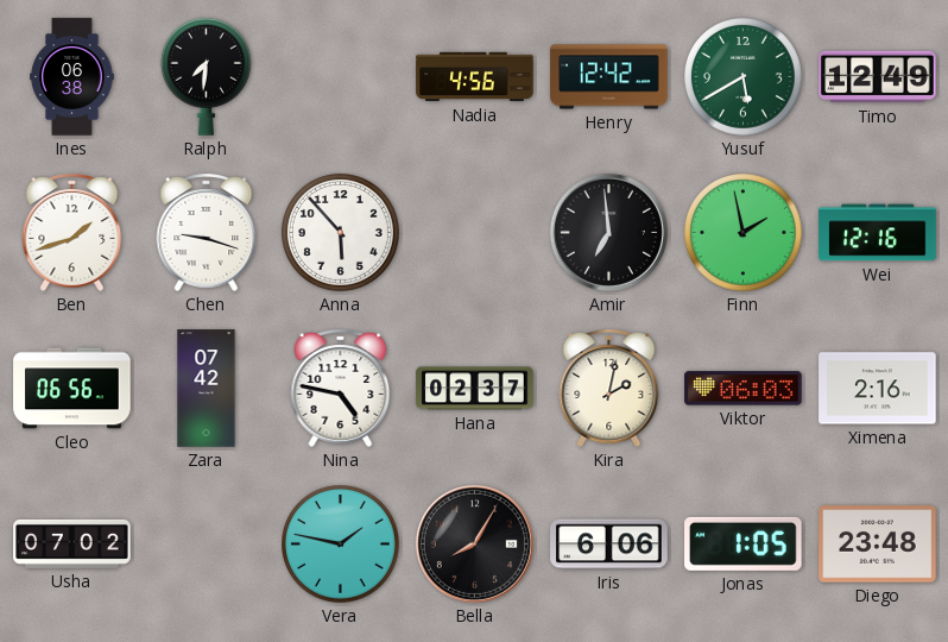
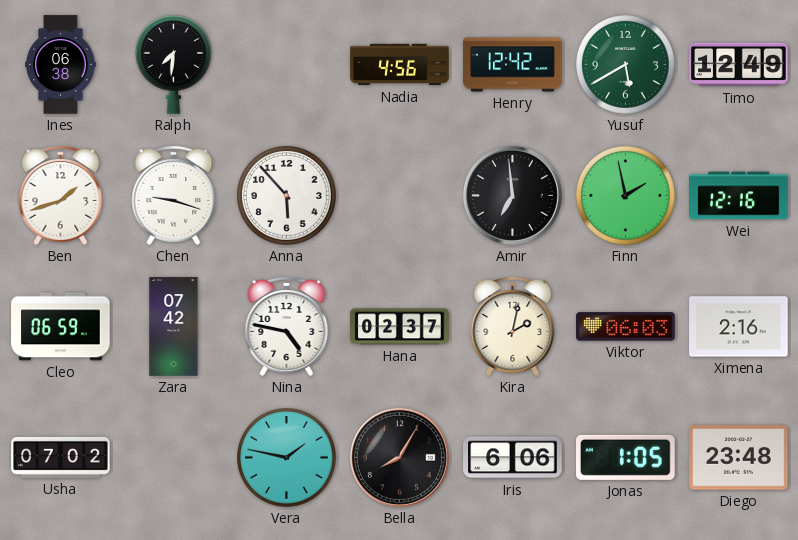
Cleo: 06:56 -> 06:59 (61, 327)
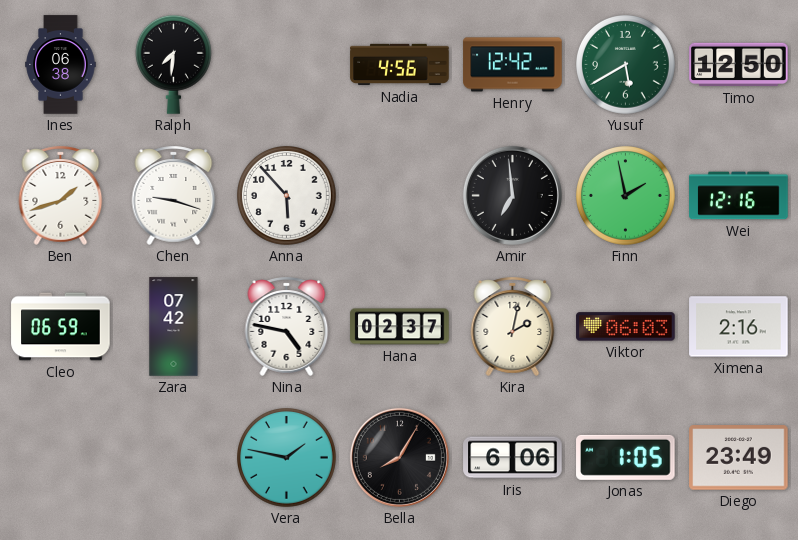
Timo: 12:49 -> 12:50 (739, 65)
Usha: 07:02 -> none (61, 457)
Diego: 23:48 -> 23:49 (739, 458)
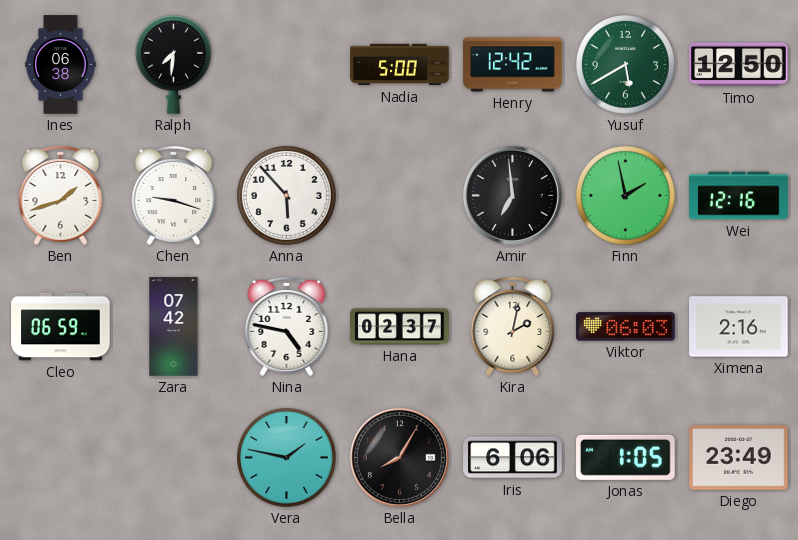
Nadia: 4:56 -> 5:00 (400, 65)
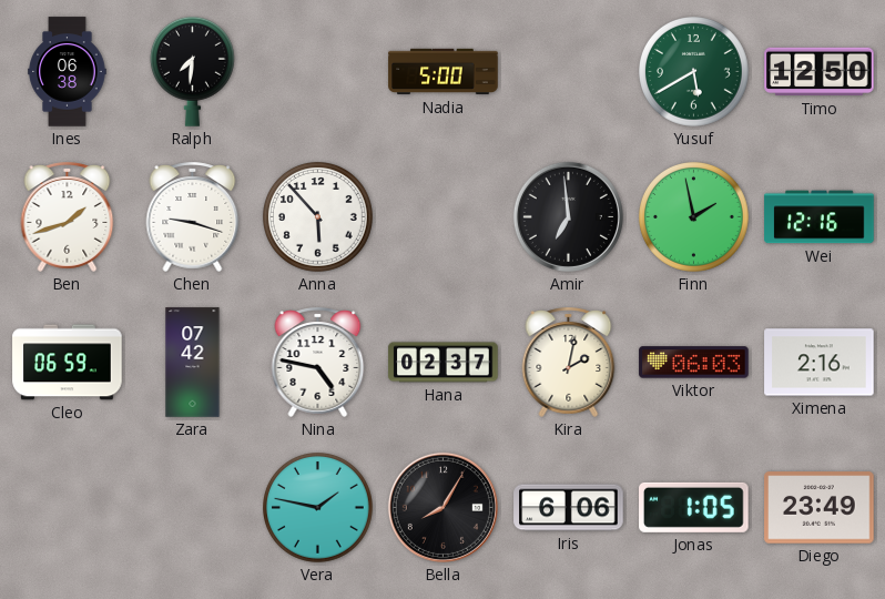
Henry: 12:42 -> none (513, 65)
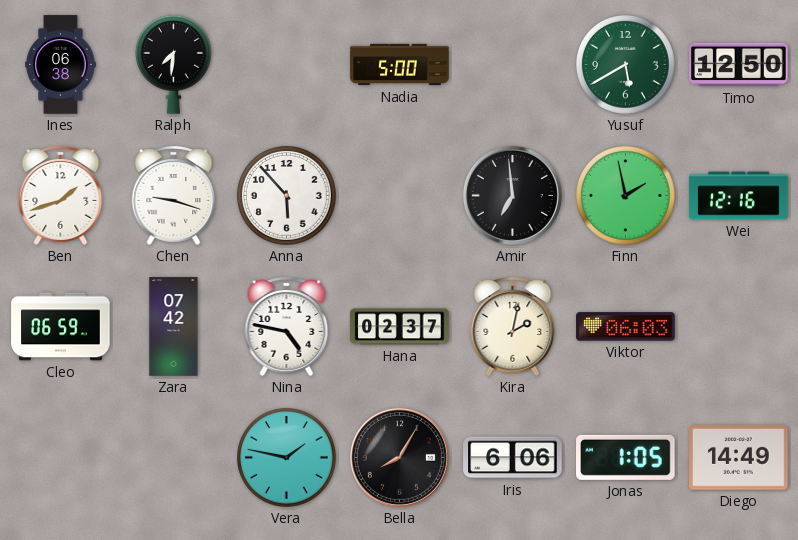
Ximena: 2:16 -> none (820, 363)
Diego: 23:49 -> 14:49 (739, 458)
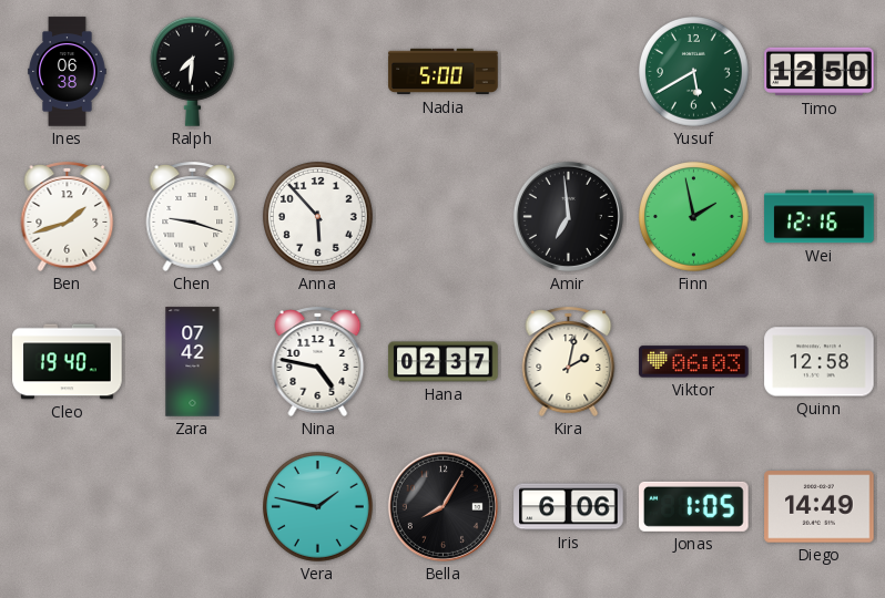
Cleo: 06:59 -> 19:40 (68, 362)
Quinn: none -> 12:58 (820, 362)
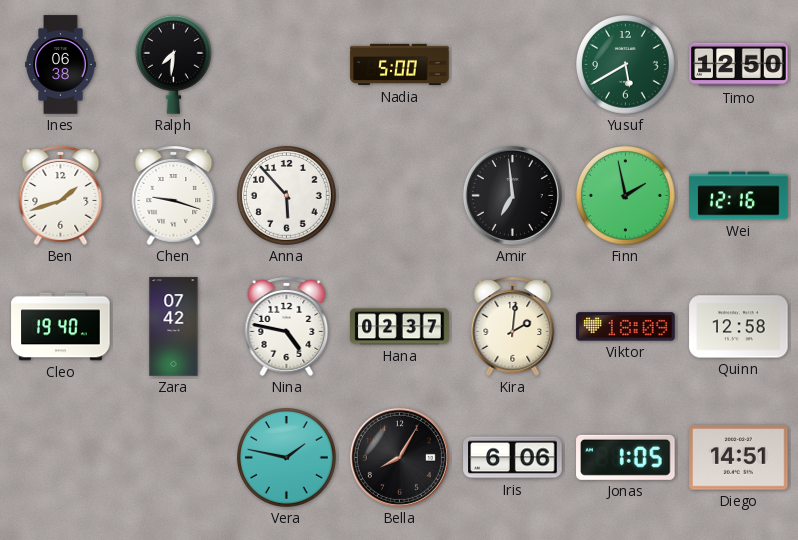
Kira: 2:02 -> 2:01 (513, 326)
Viktor: 06:03 -> 18:09 (626, 327)
Diego: 14:49 -> 14:51 (739, 458)
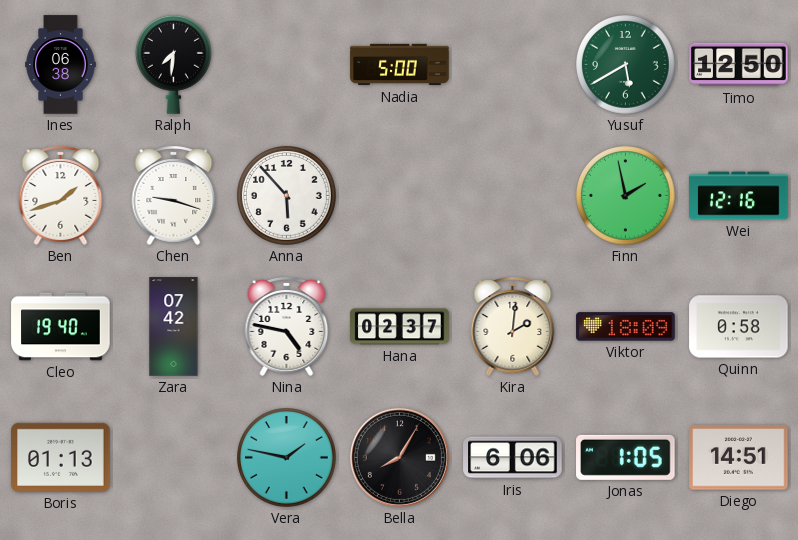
Amir: 6:59 -> none (512, 195)
Quinn: 12:58 -> 0:58 (739, 327)
Boris: none -> 01:13 (61, 457)
